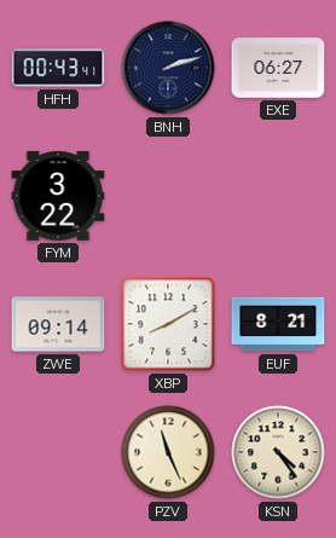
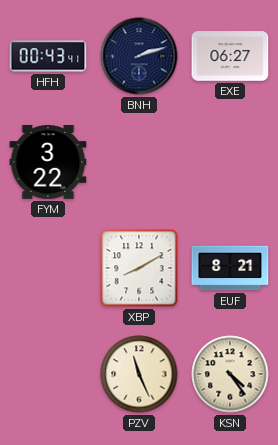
ZWE: 09:14 -> none (58, 324)
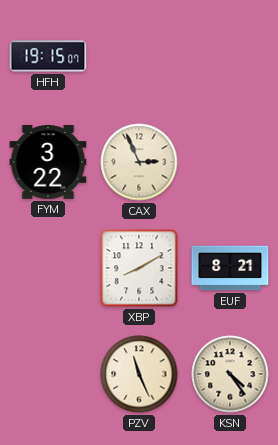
HFH: 00:43 -> 19:15 (48, 56)
BNH: 2:12 -> none (139, 56)
EXE: 06:27 -> none (230, 56)
CAX: none -> 2:56 (139, 162)
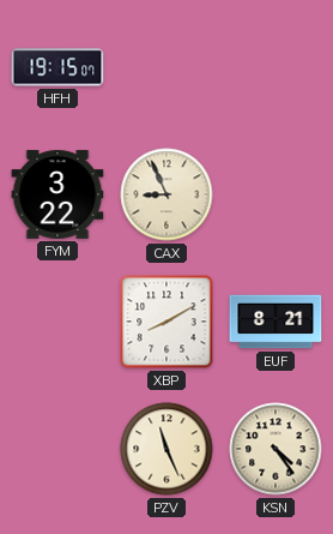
CAX: 2:56 -> 8:56 (166, 194)
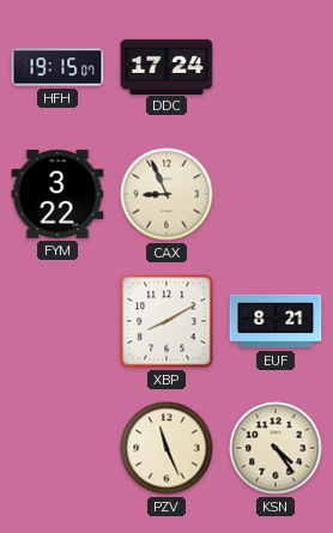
DDC: none -> 17:24 (166, 66)
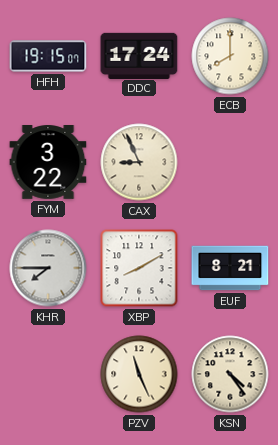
ECB: none -> 8:00 (230, 56)
KHR: none -> 7:45 (48, 268)
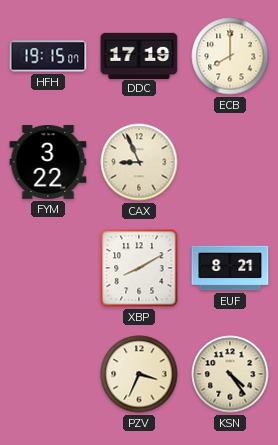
DDC: 17:24 -> 17:19 (139, 55)
KHR: 7:45 -> none (48, 268)
PZV: 11:26 -> 3:34 (139, 374)
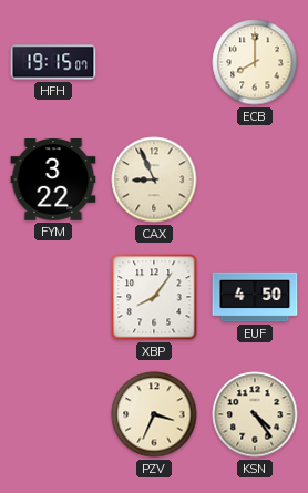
DDC: 17:19 -> none (139, 55)
XBP: 8:10 -> 8:06 (154, 297)
EUF: 8:21 -> 4:50 (255, 297)
